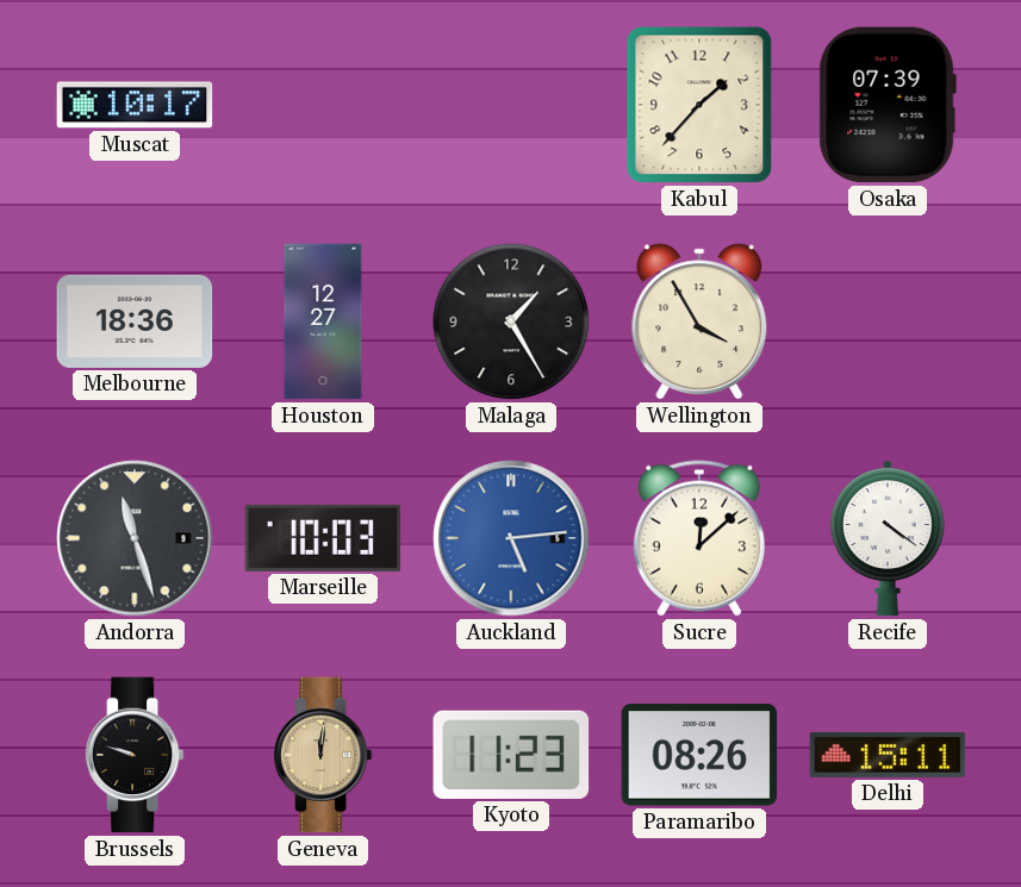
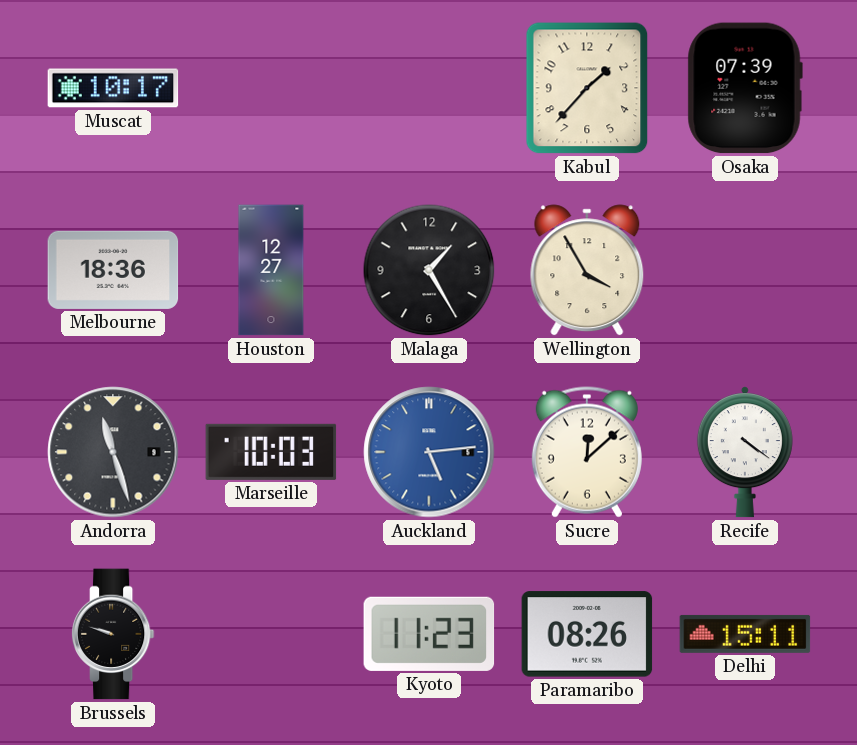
Geneva: 12:01 -> none (323, 755)
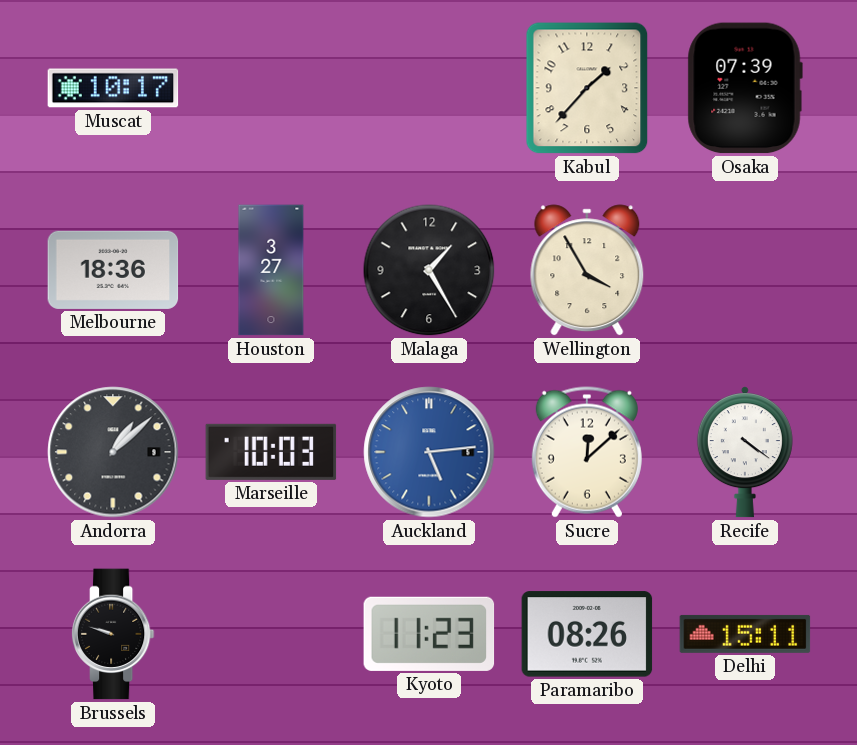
Houston: 12:27 -> 3:27 (271, 270)
Andorra: 11:27 -> 1:08 (113, 452)
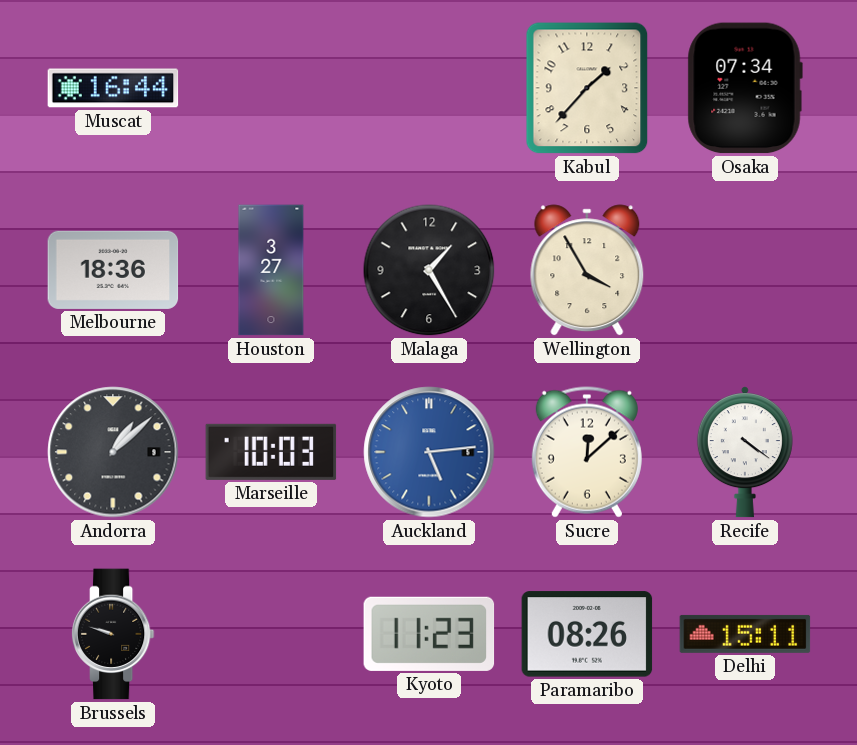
Muscat: 10:17 -> 16:44 (113, 88)
Osaka: 07:39 -> 07:34 (745, 88)
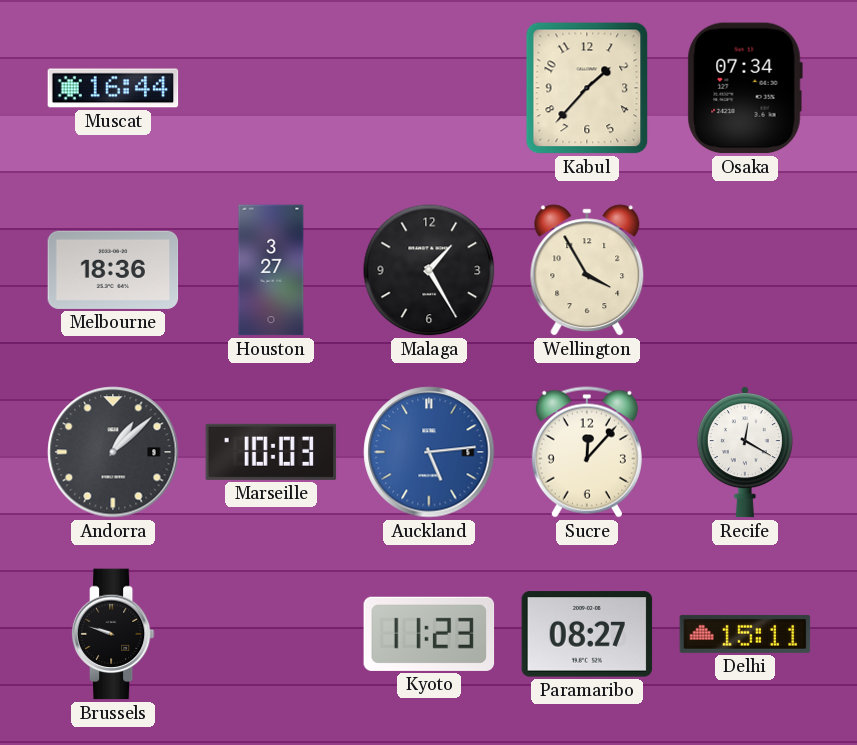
Sucre: 12:08 -> 12:07 (587, 452)
Recife: 4:21 -> 12:20 (745, 452)
Paramaribo: 08:26 -> 08:27 (587, 634)
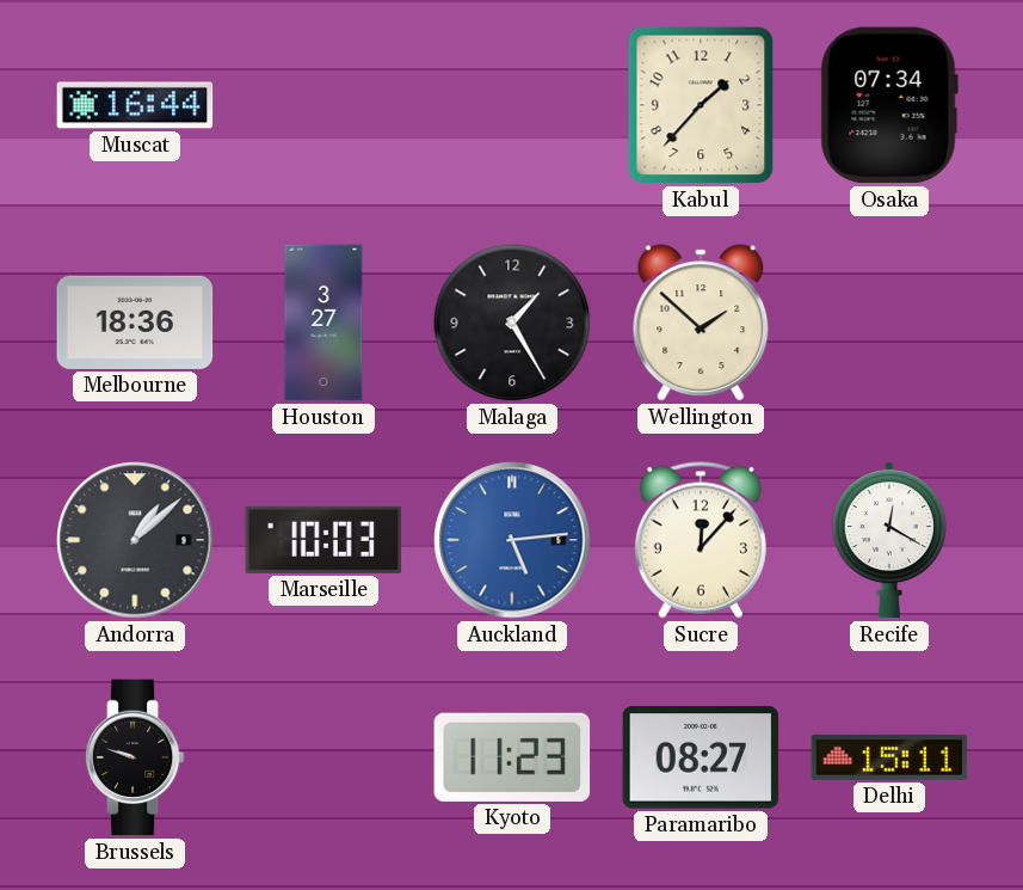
Wellington: 3:55 -> 1:52 (701, 323)
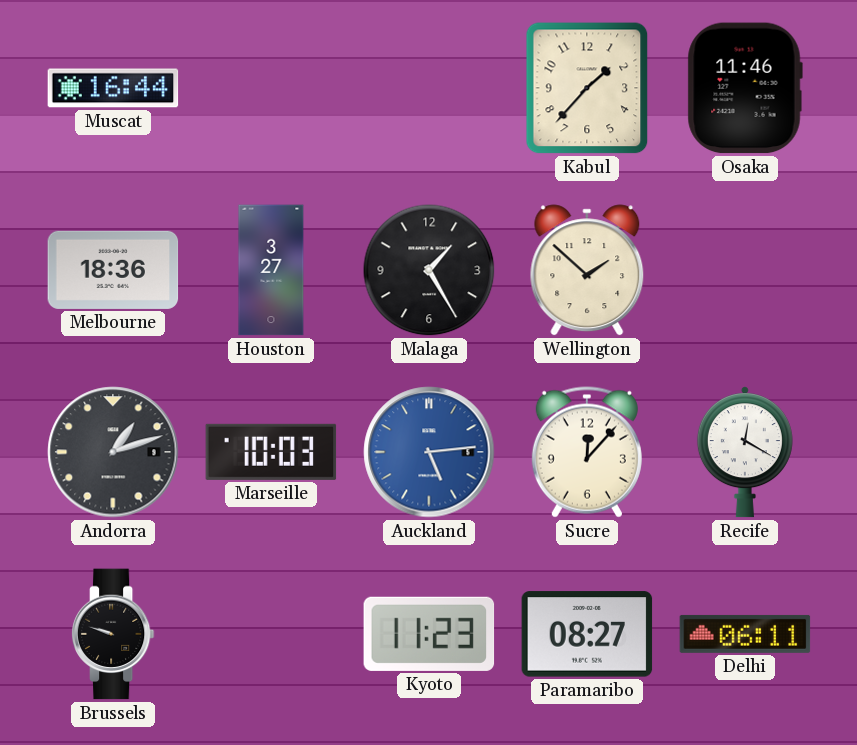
Osaka: 07:34 -> 11:46 (745, 88)
Andorra: 1:08 -> 1:12 (113, 452)
Delhi: 15:11 -> 06:11 (745, 634)
